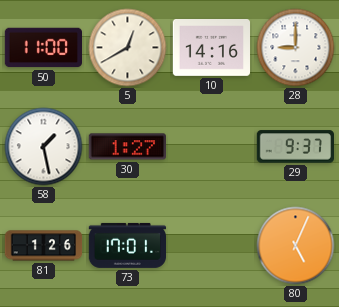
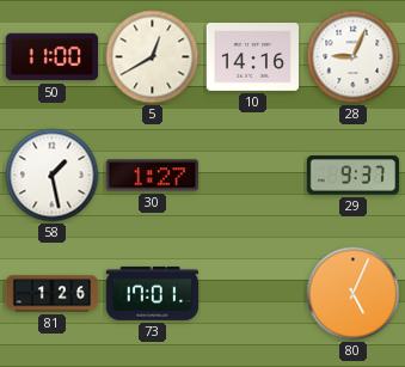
28: 9:00 -> 9:04 (354, 57)
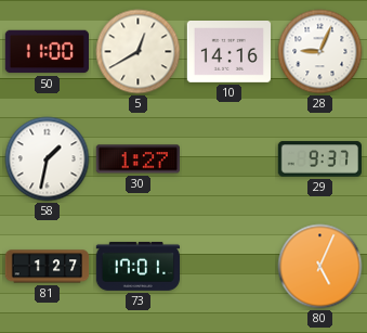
58: 1:28 -> 1:32 (48, 159)
81: 1:26 -> 1:27 (48, 267)
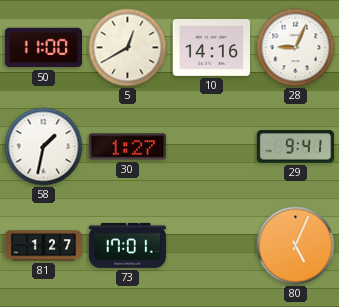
29: 9:37 -> 9:41 (295, 147)
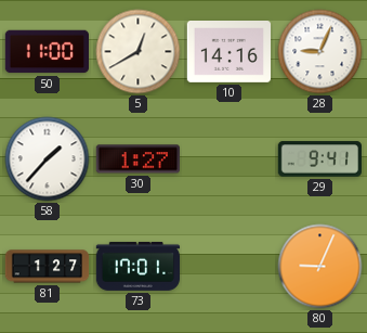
58: 1:32 -> 1:37 (48, 159)
80: 5:04 -> 9:04 (320, 267)
